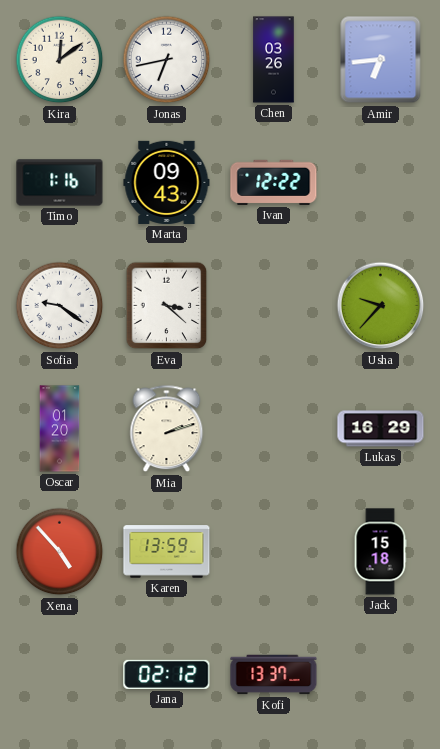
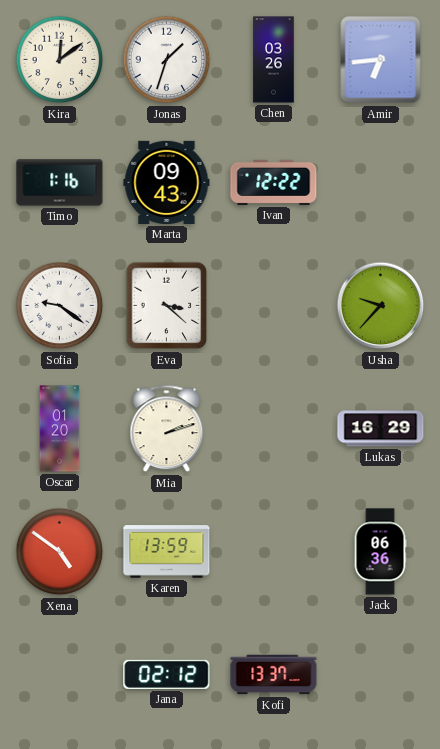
Jonas: 6:43 -> 1:33 (167, 60)
Xena: 4:53 -> 4:51 (60, 552)
Jack: 15:18 -> 06:36 (380, 552)
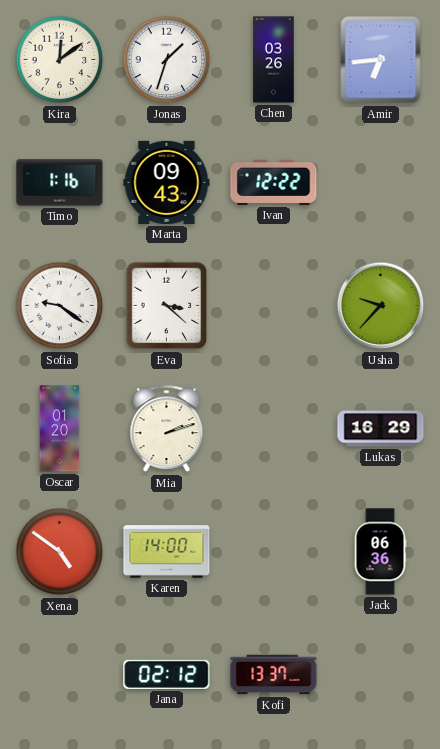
Karen: 13:59 -> 14:00 (167, 552)
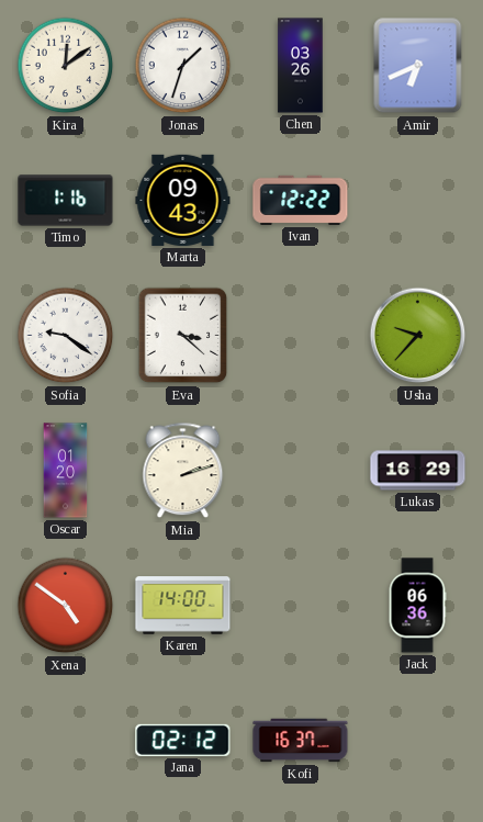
Amir: 6:44 -> 6:41 (418, 66)
Kofi: 13:37 -> 16:37 (301, 741)
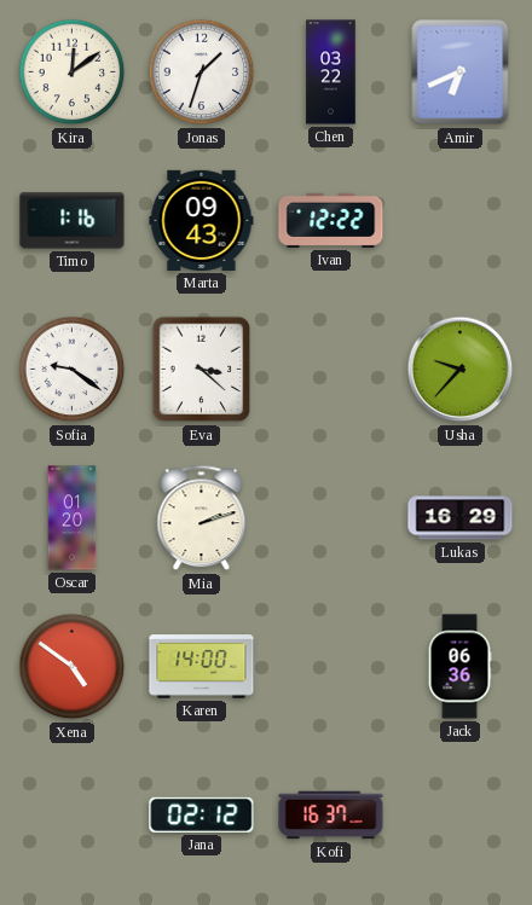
Chen: 03:26 -> 03:22 (331, 72)
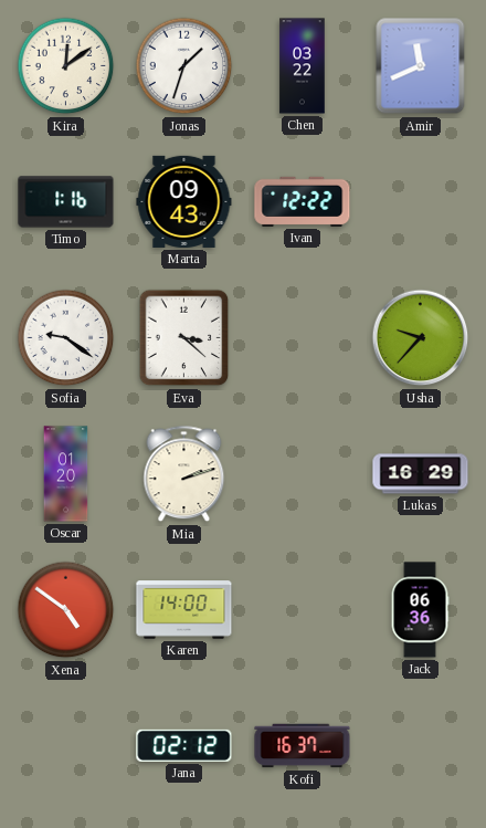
Amir: 6:41 -> 11:41 (421, 66)
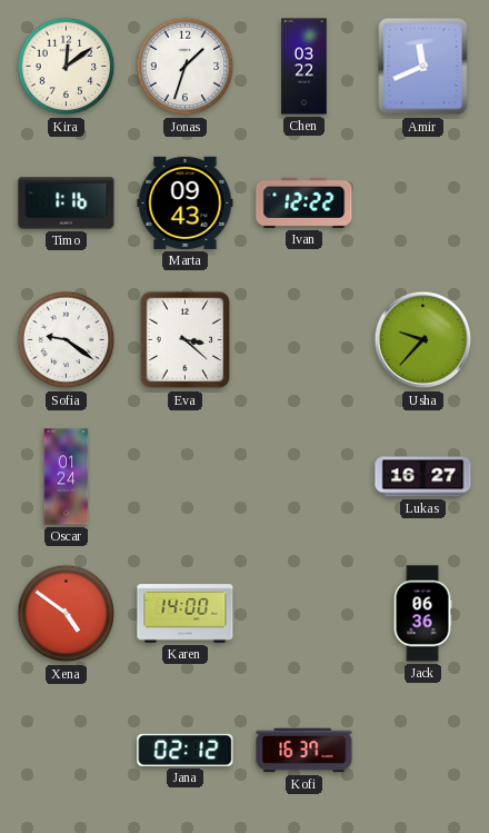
Oscar: 01:20 -> 01:24 (67, 477)
Mia: 2:12 -> none (184, 474)
Lukas: 16:29 -> 16:27 (423, 477)
